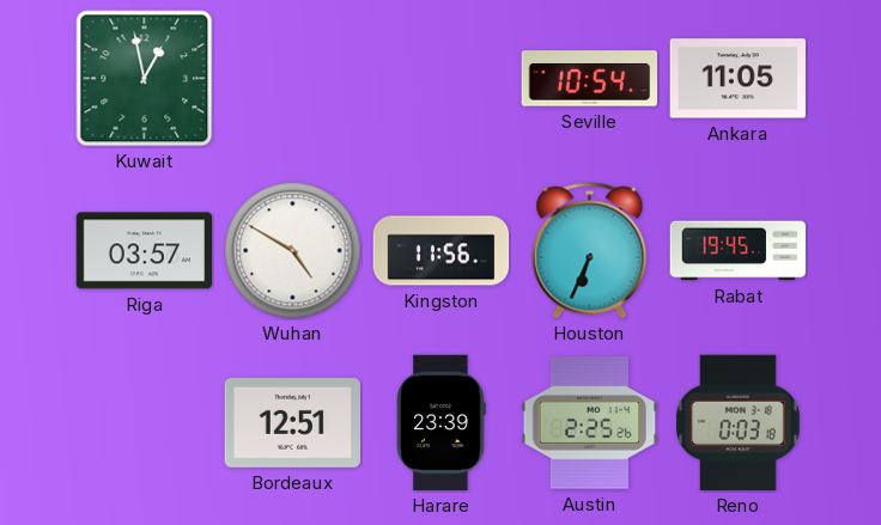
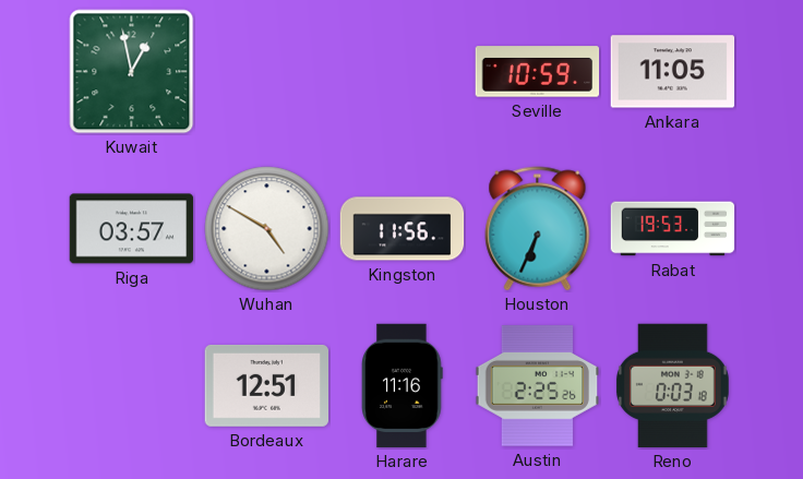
Seville: 10:54 -> 10:59 (538, 72)
Rabat: 19:45 -> 19:53 (673, 229)
Harare: 23:39 -> 11:16 (403, 386)
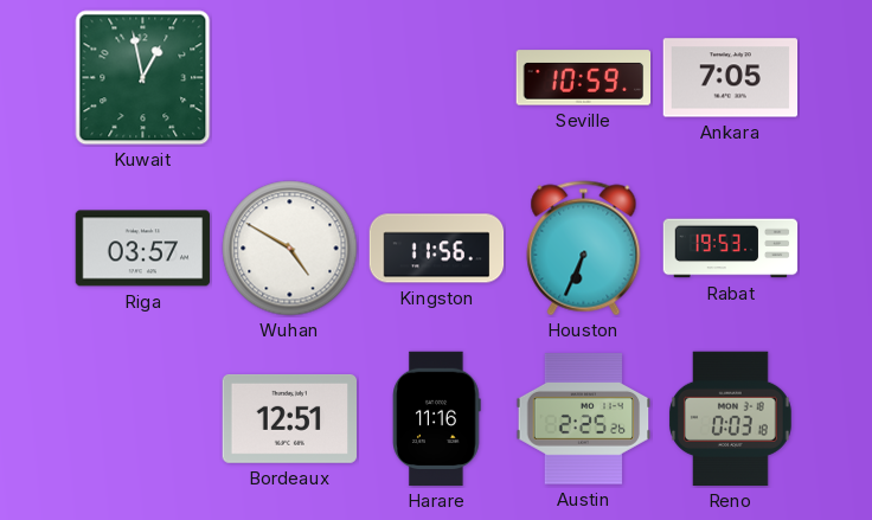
Ankara: 11:05 -> 7:05 (731, 78)
